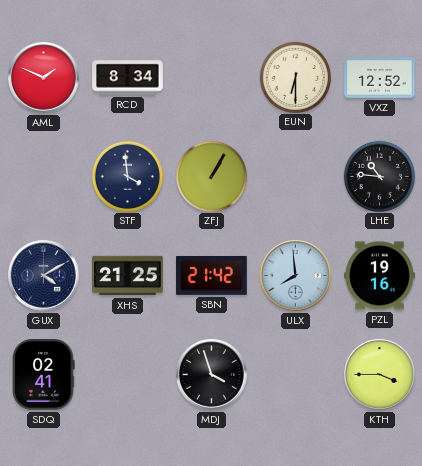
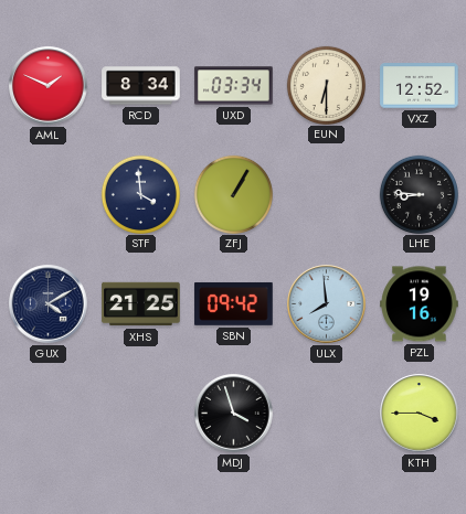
UXD: none -> 03:34 (234, 86)
LHE: 10:46 -> 8:46 (419, 194)
SBN: 21:42 -> 09:42 (234, 303)
SDQ: 02:41 -> none (44, 375)
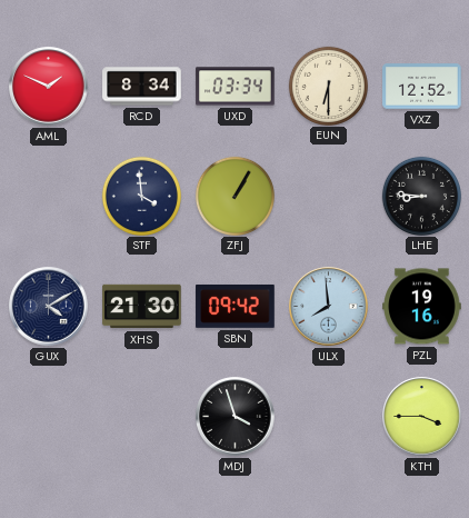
XHS: 21:25 -> 21:30 (142, 307)
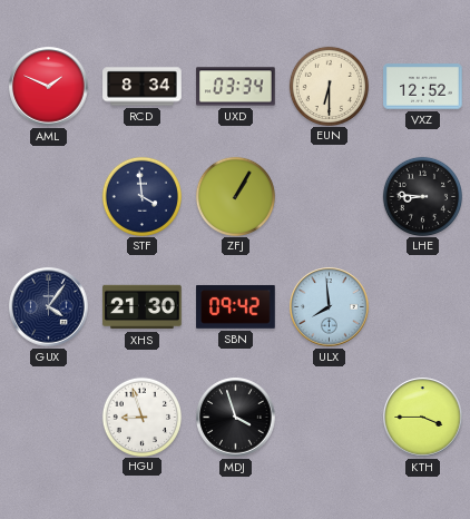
GUX: 4:10 -> 4:06 (49, 307)
PZL: 19:16 -> none (422, 307)
HGU: none -> 8:57 (141, 417)
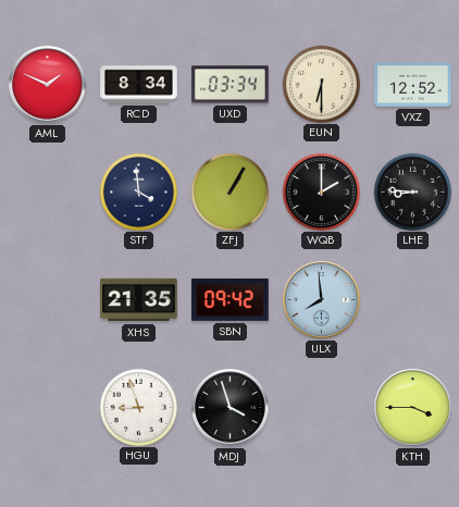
WQB: none -> 2:00 (321, 191)
GUX: 4:06 -> none (49, 307)
XHS: 21:30 -> 21:35 (139, 300)
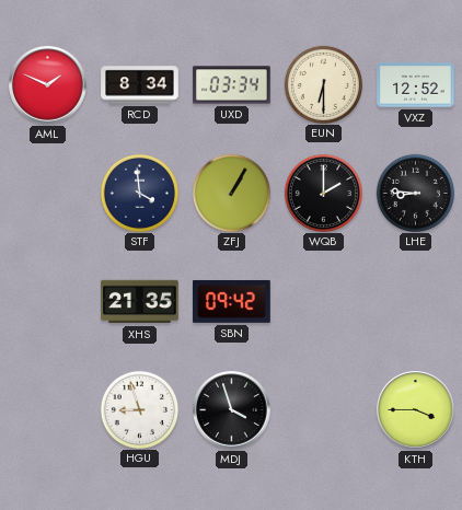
ULX: 7:59 -> none (322, 300)
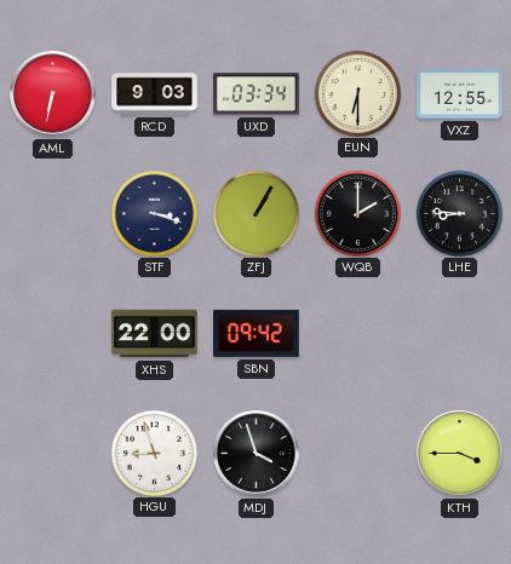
AML: 1:49 -> 6:32 (53, 94)
RCD: 8:34 -> 9:03 (155, 94)
VXZ: 12:52 -> 12:55 (460, 94)
STF: 3:59 -> 3:18 (154, 213)
XHS: 21:35 -> 22:00 (155, 334)
